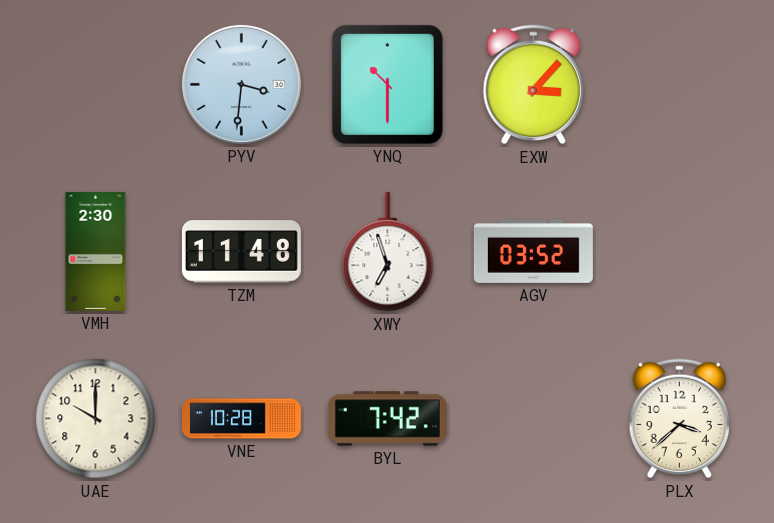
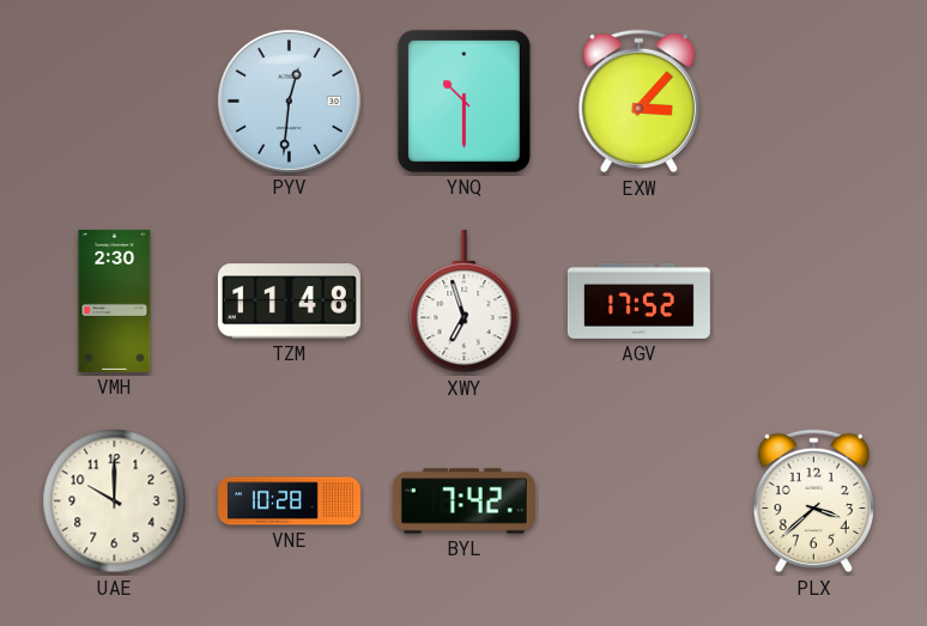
PYV: 3:31 -> 12:31 (289, 101)
AGV: 03:52 -> 17:52 (638, 300)
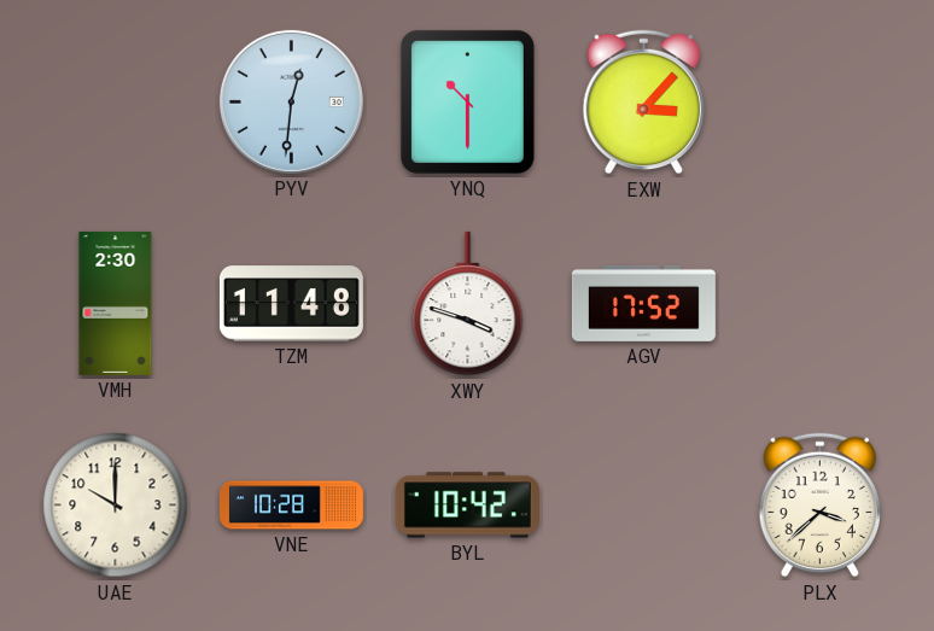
XWY: 6:57 -> 3:48 (468, 304)
BYL: 7:42 -> 10:42 (467, 506)
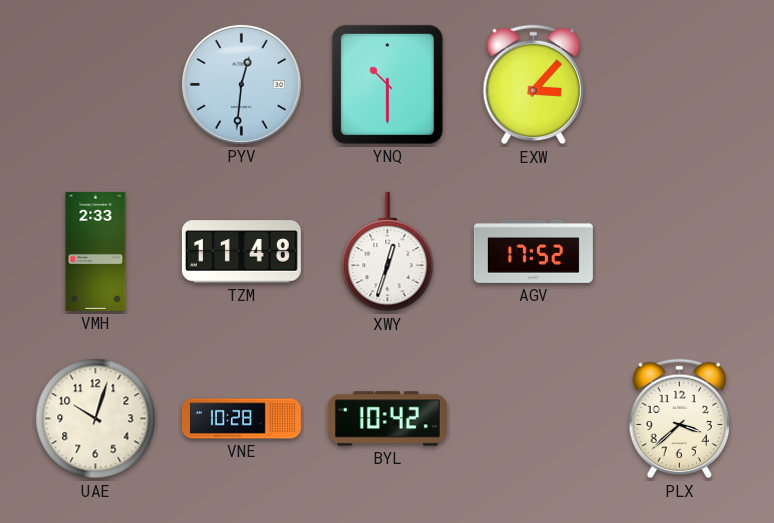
VMH: 2:30 -> 2:33 (96, 251)
XWY: 3:48 -> 12:33 (388, 252)
UAE: 10:00 -> 10:03 (96, 419)
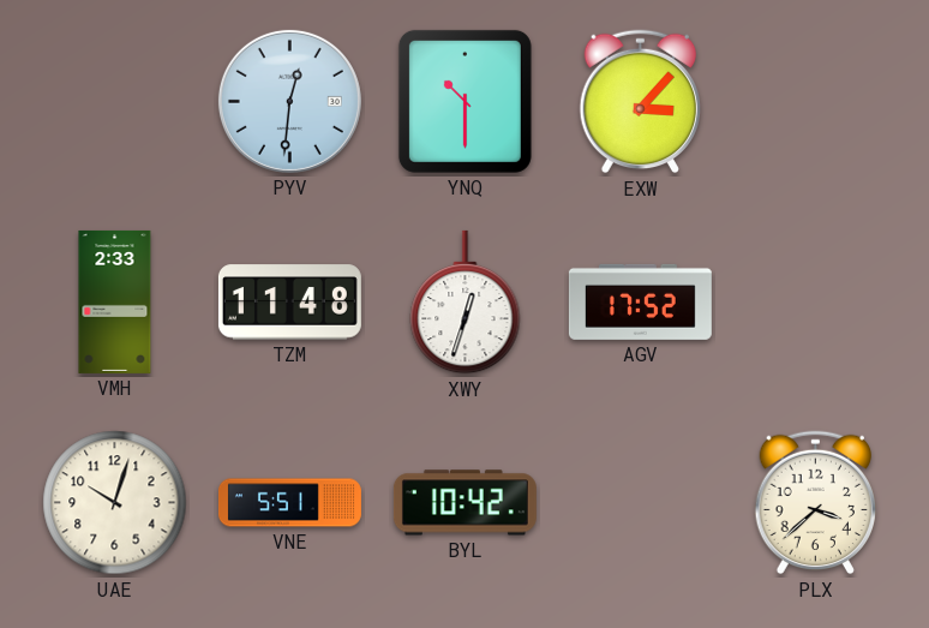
VNE: 10:28 -> 5:51 (289, 503)
